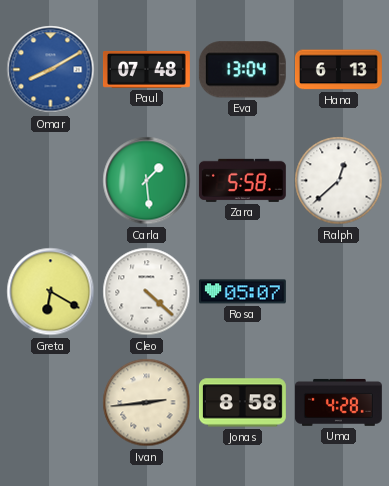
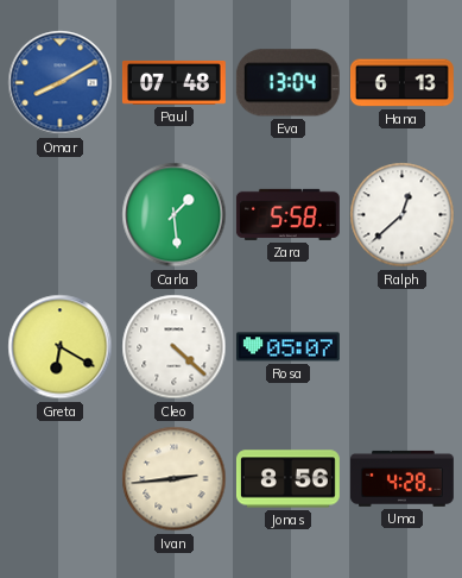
Jonas: 8:58 -> 8:56 (287, 479)
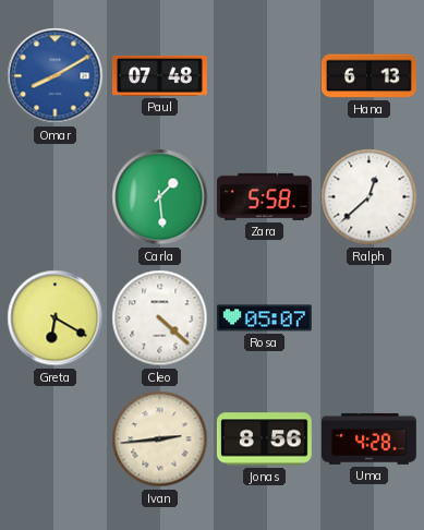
Eva: 13:04 -> none (287, 83)
